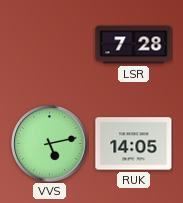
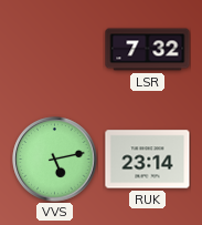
LSR: 7:28 -> 7:32 (148, 50)
RUK: 14:05 -> 23:14 (148, 160)
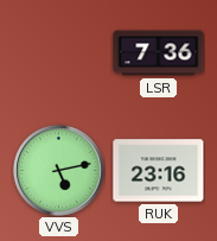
LSR: 7:32 -> 7:36 (159, 53)
RUK: 23:14 -> 23:16 (159, 171)
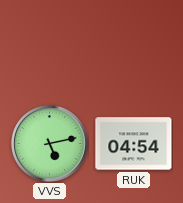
LSR: 7:36 -> none (159, 53)
RUK: 23:16 -> 04:54 (134, 144)
